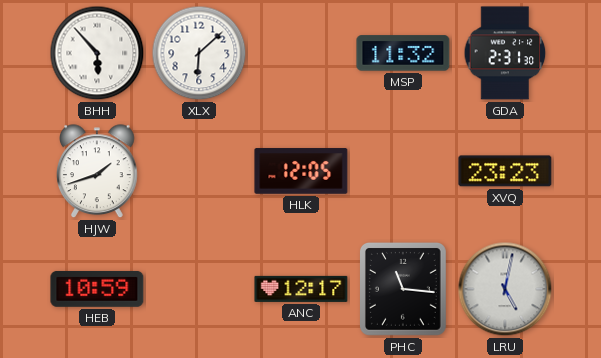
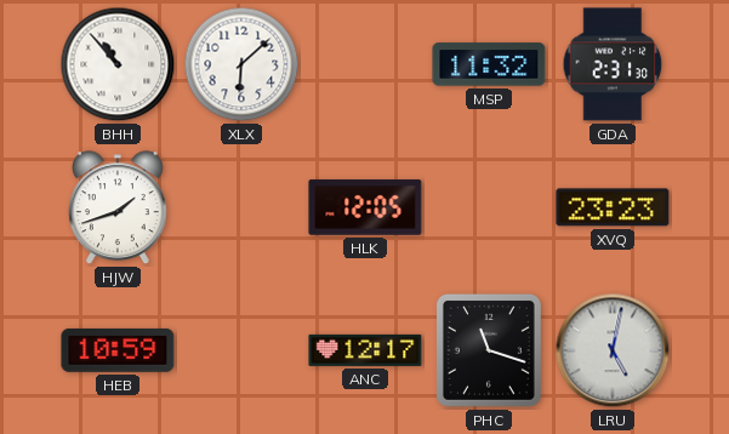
BHH: 5:53 -> 10:53 (118, 64)
PHC: 11:16 -> 11:18 (489, 350)
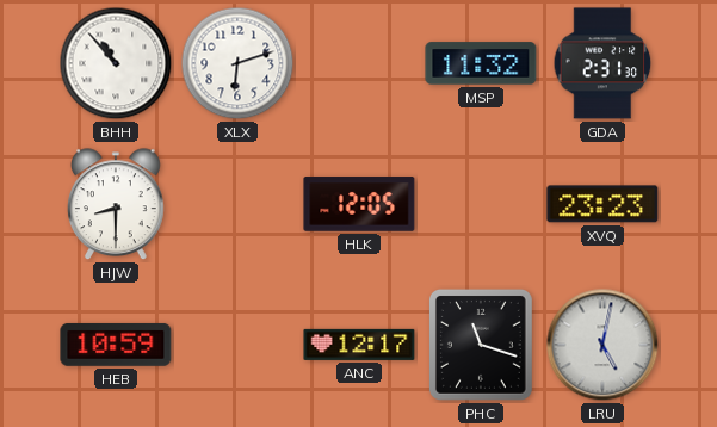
XLX: 6:08 -> 6:12 (237, 63)
HJW: 1:42 -> 8:30 (117, 205)
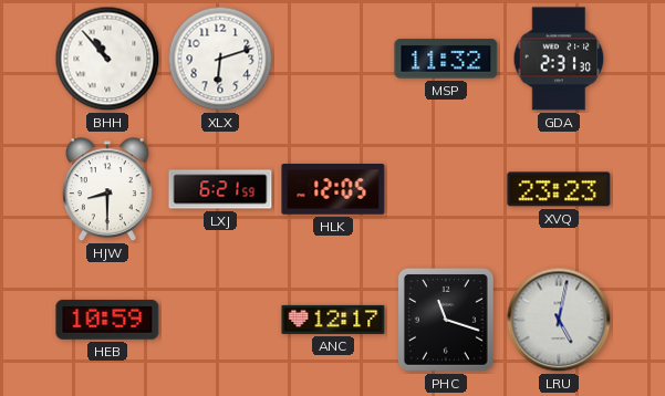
LXJ: none -> 6:21 (220, 189)
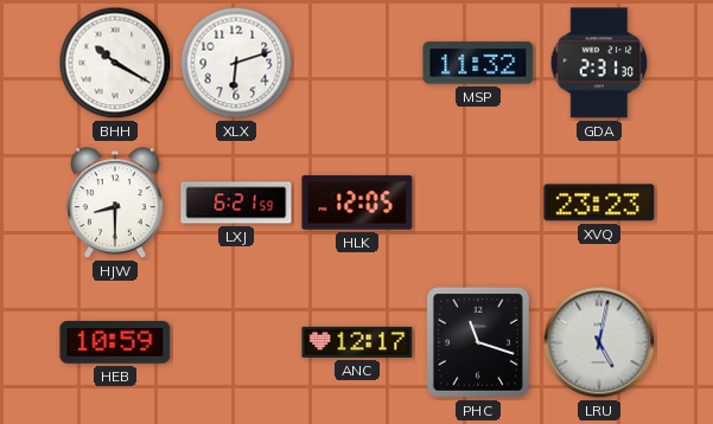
BHH: 10:53 -> 10:20 (115, 63)
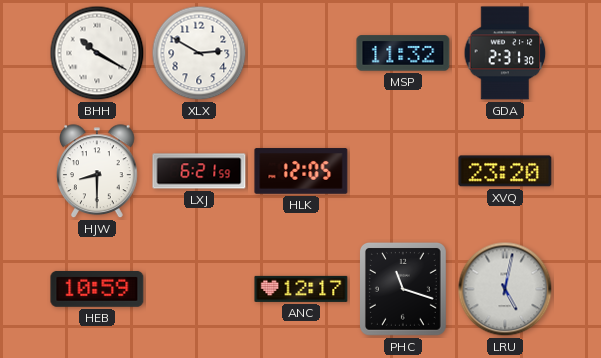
XLX: 6:12 -> 2:50 (199, 53)
XVQ: 23:23 -> 23:20 (505, 171)
